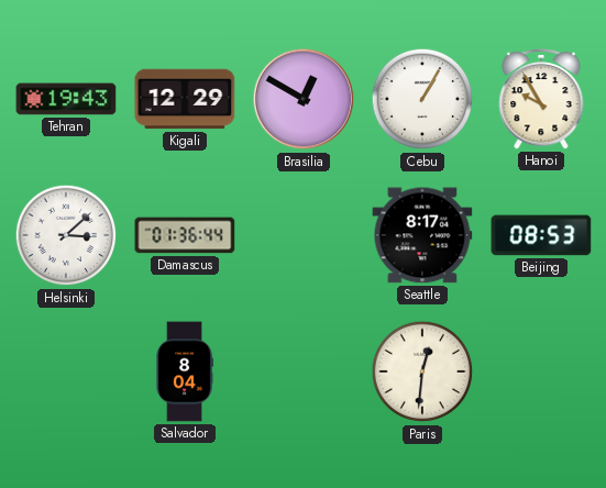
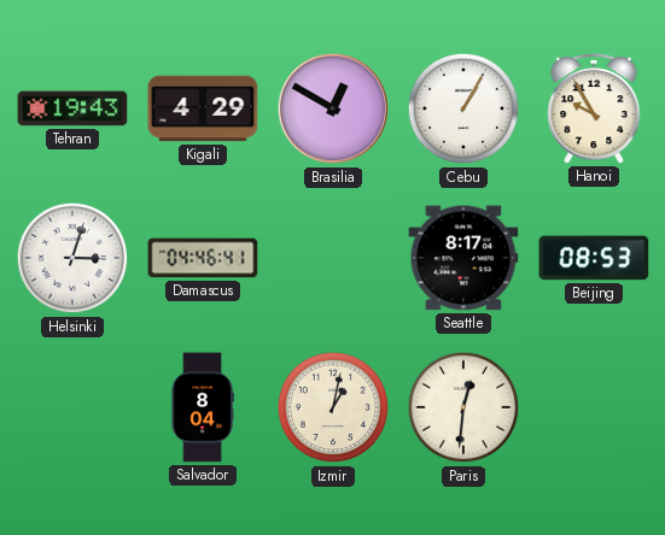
Kigali: 12:29 -> 4:29 (203, 108)
Helsinki: 3:08 -> 3:03 (72, 258)
Damascus: 01:36 -> 04:46 (203, 258)
Izmir: none -> 1:02 (333, 407)
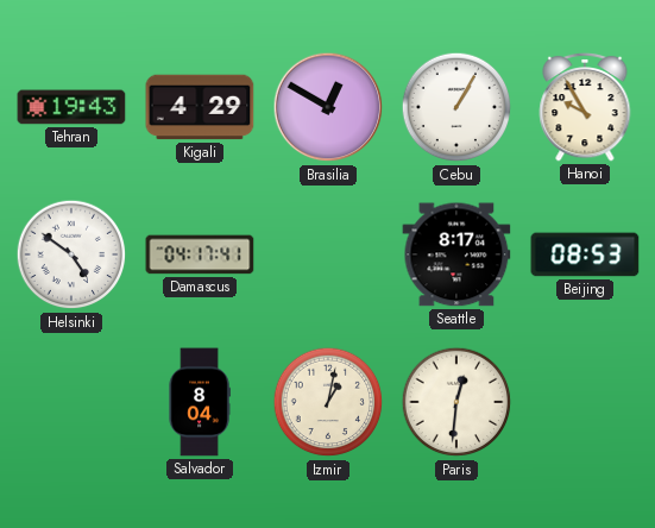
Helsinki: 3:03 -> 4:51 (71, 254)
Damascus: 04:46 -> 04:17 (200, 254)
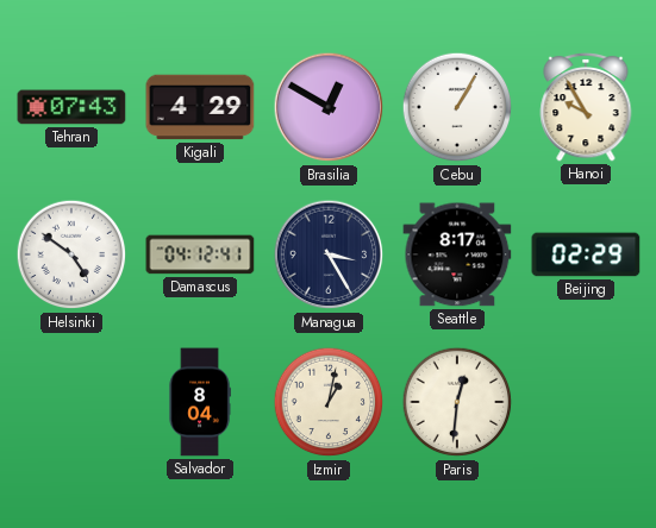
Tehran: 19:43 -> 07:43 (71, 107)
Damascus: 04:17 -> 04:12 (200, 254)
Managua: none -> 3:25 (329, 254)
Beijing: 08:53 -> 02:29 (586, 254)
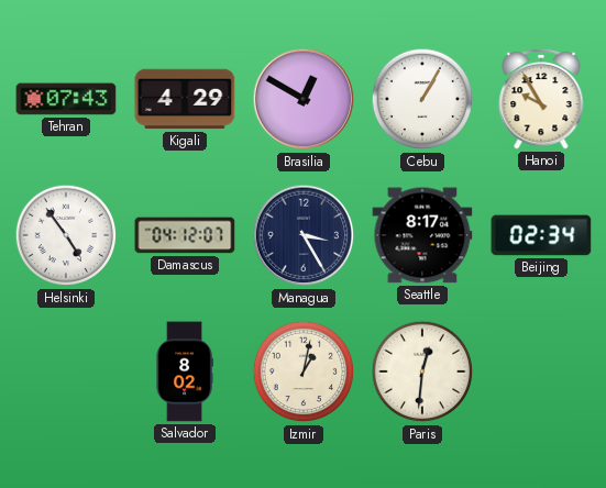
Helsinki: 4:51 -> 4:54 (66, 235)
Damascus: 04:12:41 -> 04:12:07 (185, 235)
Beijing: 02:29 -> 02:34 (541, 235)
Salvador: 8:04 -> 8:02 (185, 371)
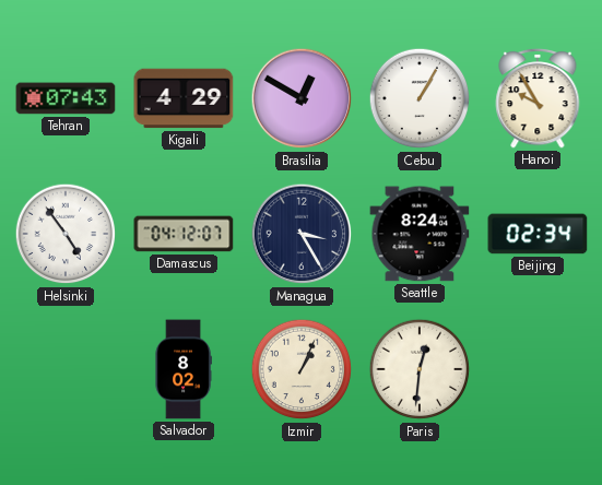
Seattle: 8:17 -> 8:24 (420, 234)
Izmir: 1:02 -> 1:04 (302, 369)
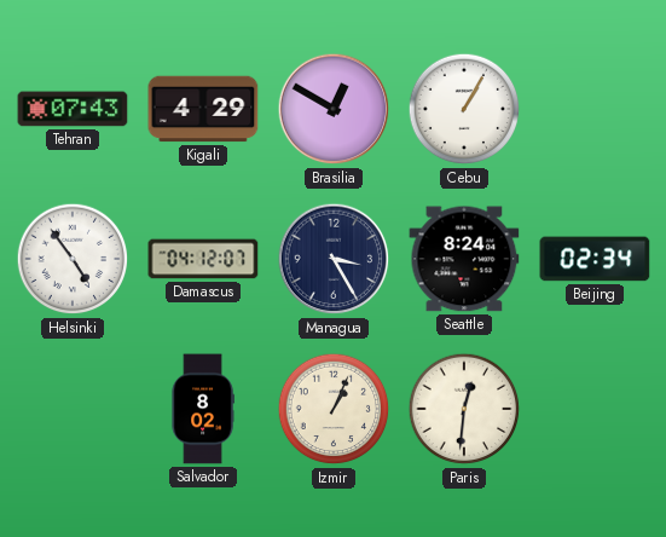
Hanoi: 9:55 -> none (538, 98)
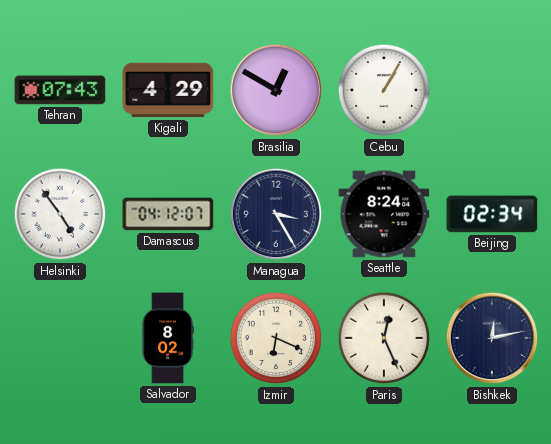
Izmir: 1:04 -> 6:19 (276, 338)
Paris: 12:31 -> 12:26 (384, 338)
Bishkek: none -> 12:13 (492, 338)
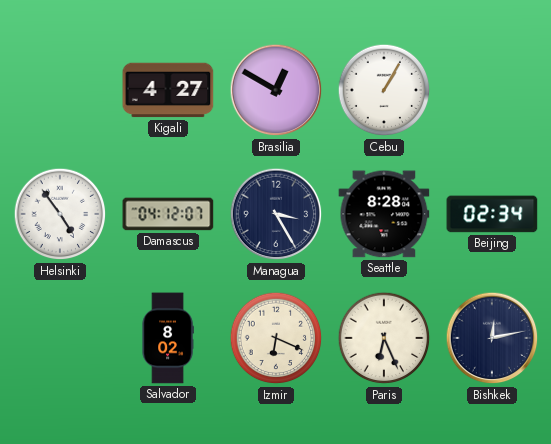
Tehran: 07:43 -> none (60, 90)
Kigali: 4:29 -> 4:27 (168, 90)
Seattle: 8:24 -> 8:28 (384, 214)
Paris: 12:26 -> 6:26 (384, 338)
